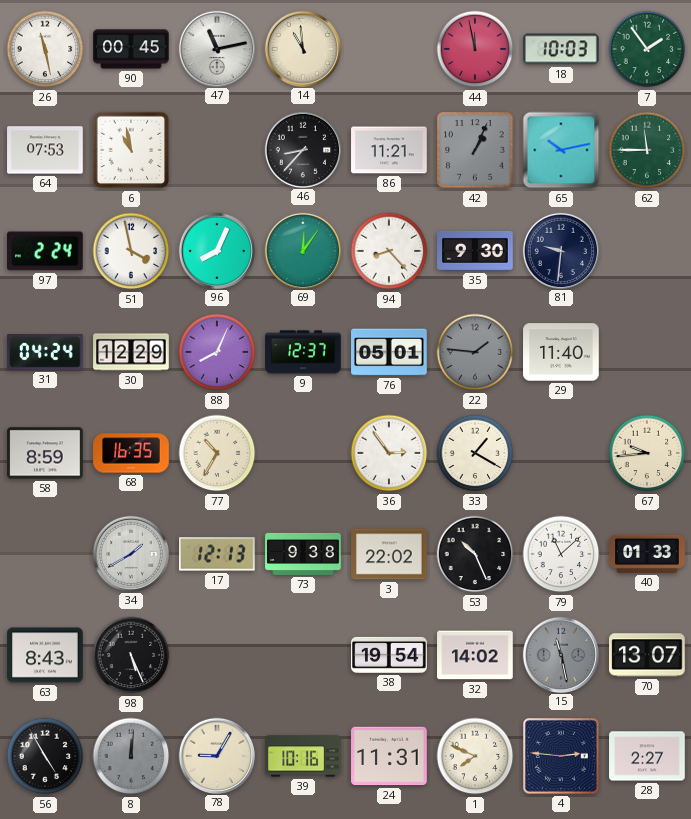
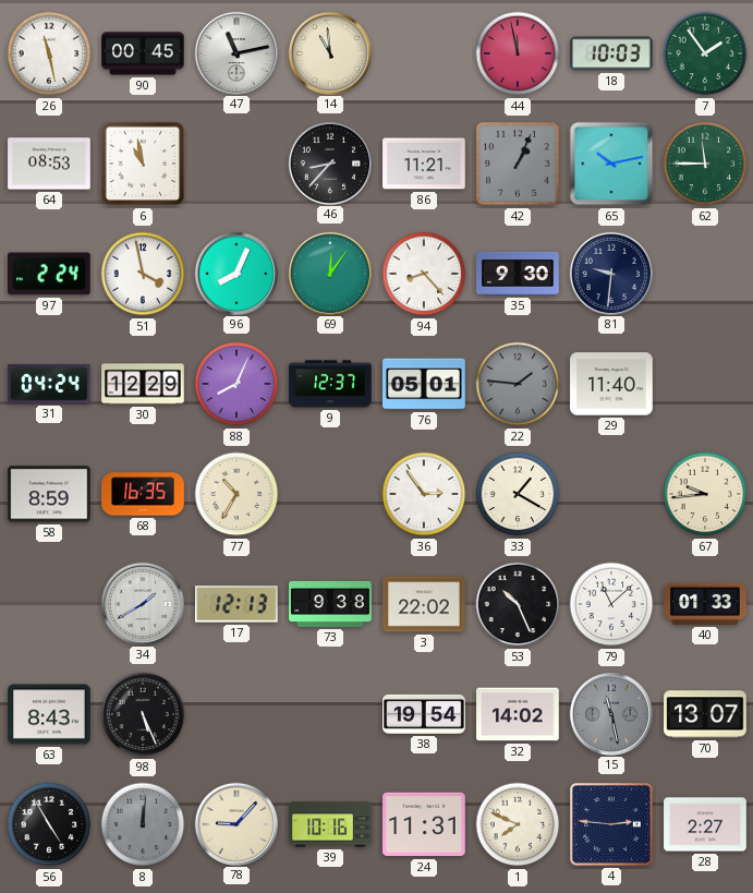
64: 07:53 -> 08:53 (49, 164)
78: 9:05 -> 9:07 (235, 823)
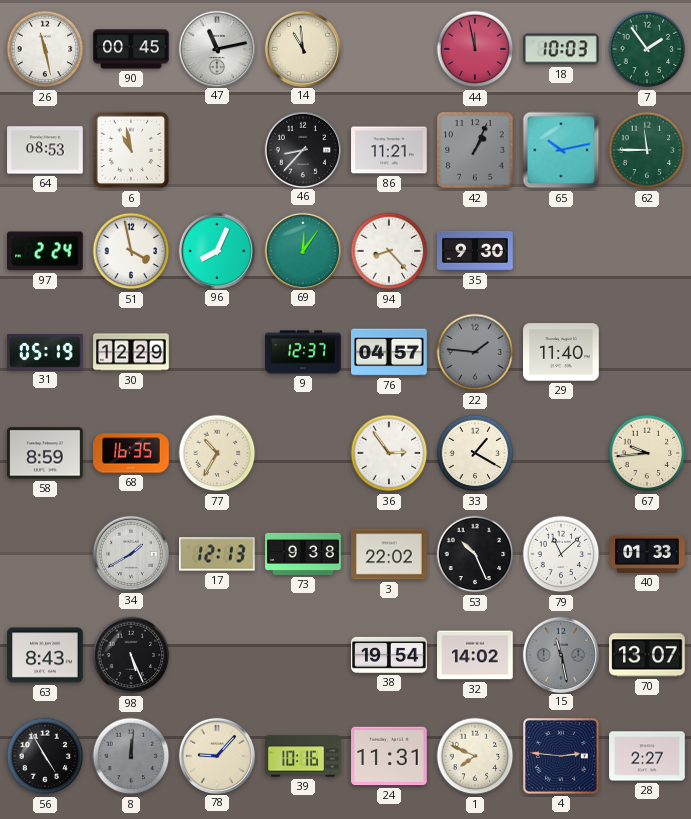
81: 9:31 -> none (610, 273)
31: 04:24 -> 05:19 (45, 353)
88: 8:04 -> none (236, 384)
76: 05:01 -> 04:57 (389, 352)
